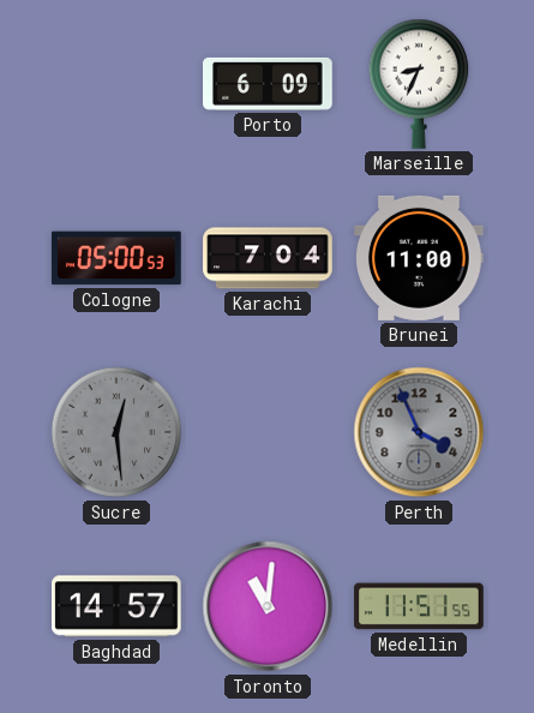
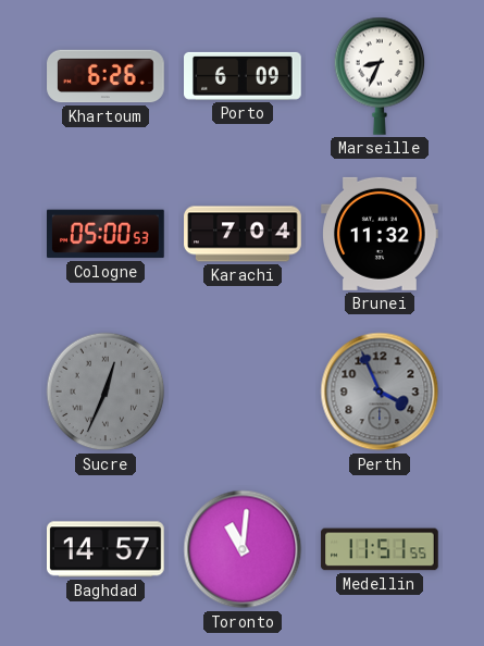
Khartoum: none -> 6:26 (106, 76)
Brunei: 11:00 -> 11:32 (381, 234)
Sucre: 12:29 -> 12:34 (106, 392)
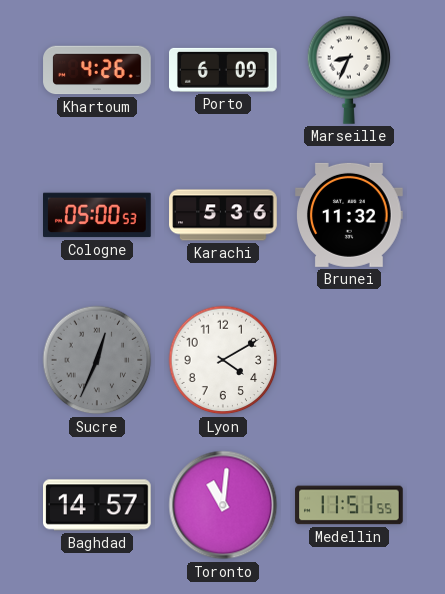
Khartoum: 6:26 -> 4:26 (97, 70)
Karachi: 7:04 -> 5:36 (223, 215)
Lyon: none -> 4:10 (223, 360)
Perth: 3:56 -> none (380, 392)
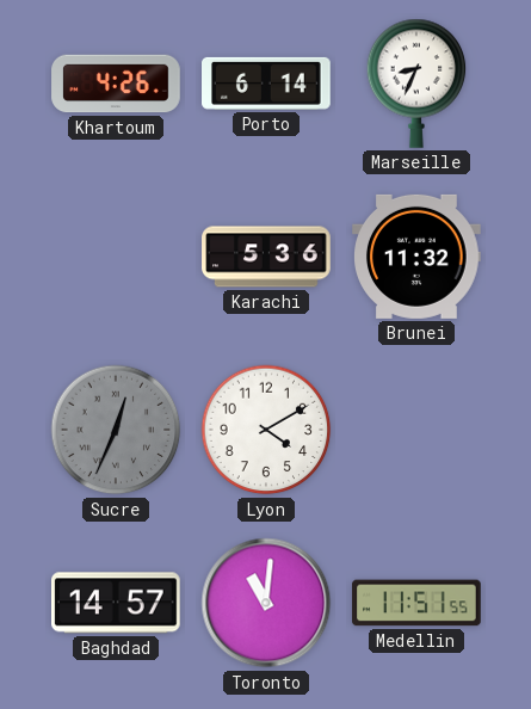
Porto: 6:09 -> 6:14 (267, 84)
Cologne: 05:00 -> none (98, 215)
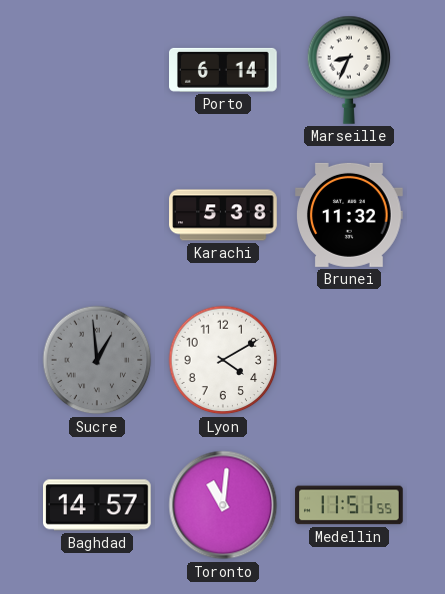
Khartoum: 4:26 -> none (116, 84)
Karachi: 5:36 -> 5:38 (223, 215)
Sucre: 12:34 -> 12:59 (97, 360)
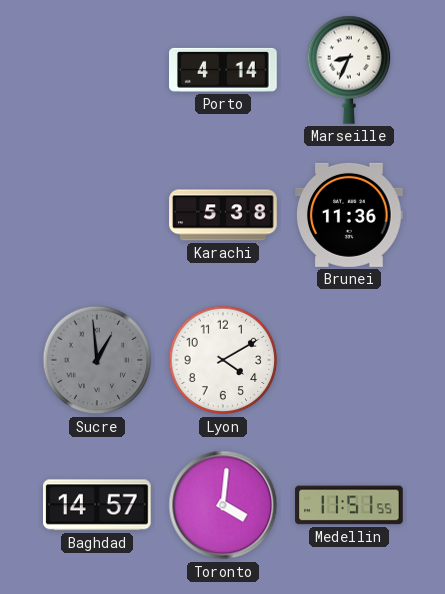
Porto: 6:14 -> 4:14 (224, 70)
Brunei: 11:32 -> 11:36 (350, 215)
Toronto: 11:01 -> 4:01 (223, 505)
